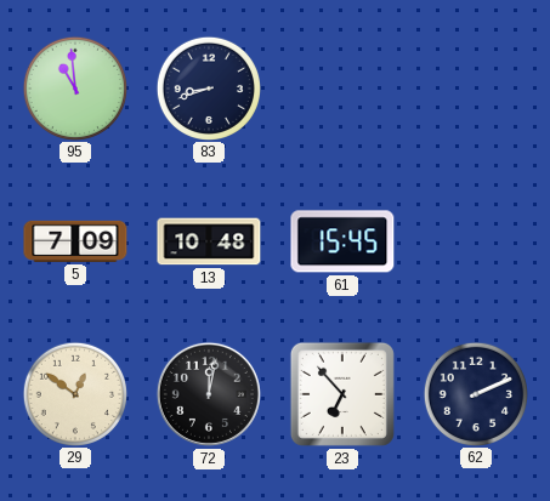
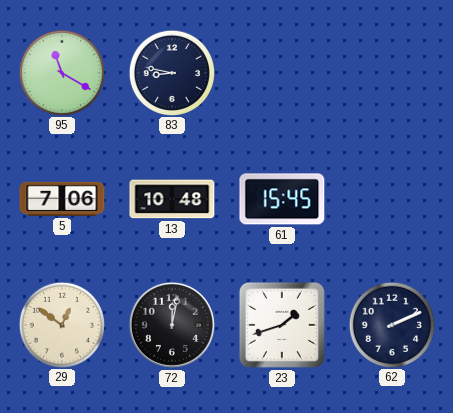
95: 10:59 -> 11:20 (61, 72)
83: 8:42 -> 8:47 (171, 72)
5: 7:09 -> 7:06 (62, 199)
23: 6:53 -> 1:42 (282, 325)
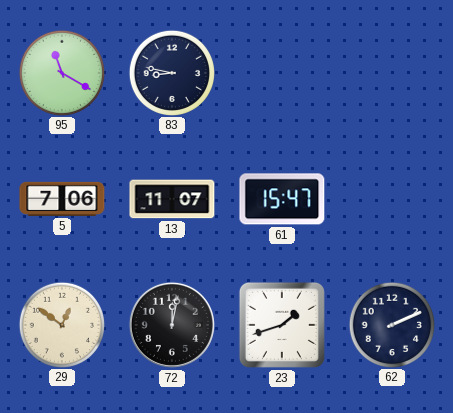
13: 10:48 -> 11:07 (172, 199)
61: 15:45 -> 15:47 (282, 199)
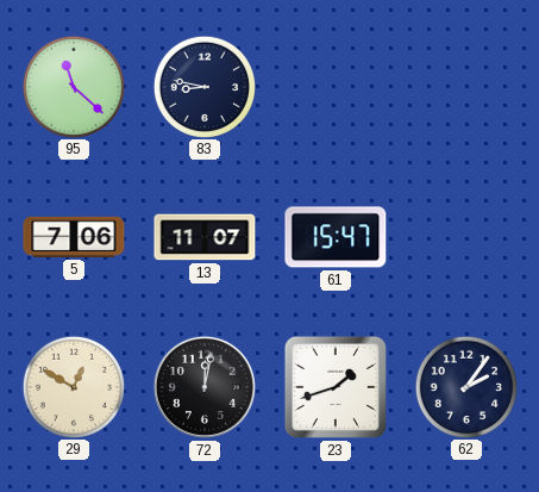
95: 11:20 -> 11:22 (73, 86)
29: 12:51 -> 12:50 (73, 386)
62: 2:11 -> 2:06 (465, 386)
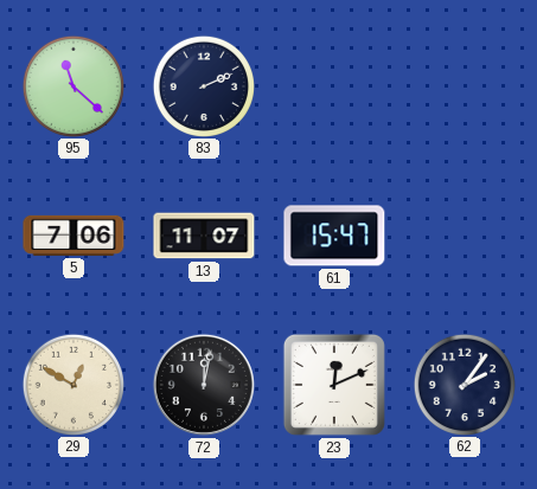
83: 8:47 -> 2:11 (203, 85)
23: 1:42 -> 12:11 (334, 385)
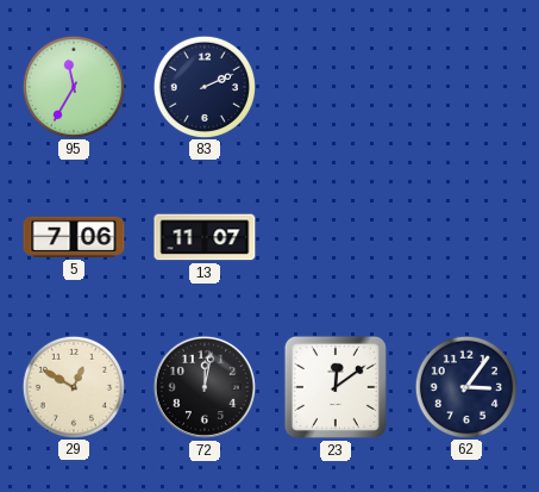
95: 11:22 -> 11:35 (73, 86)
61: 15:47 -> none (334, 236)
23: 12:11 -> 12:09 (336, 387)
62: 2:06 -> 3:06 (465, 386)
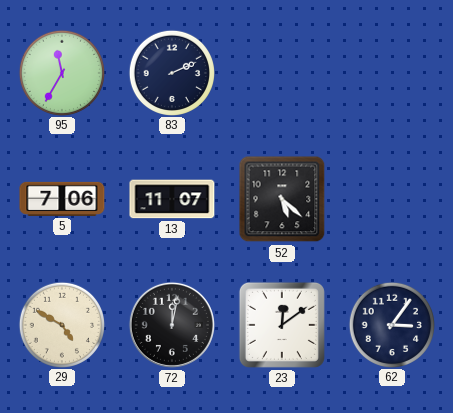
52: none -> 5:22 (282, 199)
29: 12:50 -> 4:50 (61, 324)
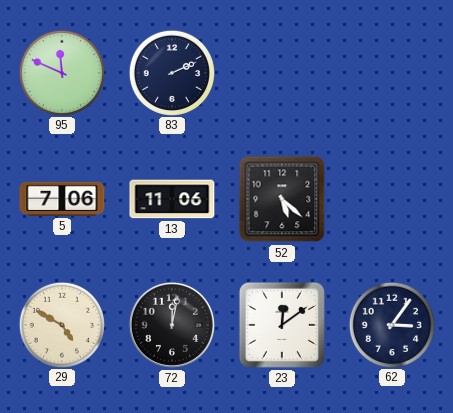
95: 11:35 -> 11:49 (61, 72)
13: 11:07 -> 11:06 (172, 199)
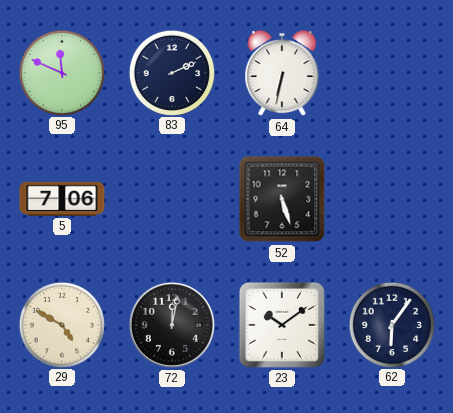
64: none -> 6:32 (282, 73)
13: 11:06 -> none (172, 199)
52: 5:22 -> 5:27 (282, 199)
23: 12:09 -> 10:09 (282, 325)
62: 3:06 -> 6:06 (391, 324)
